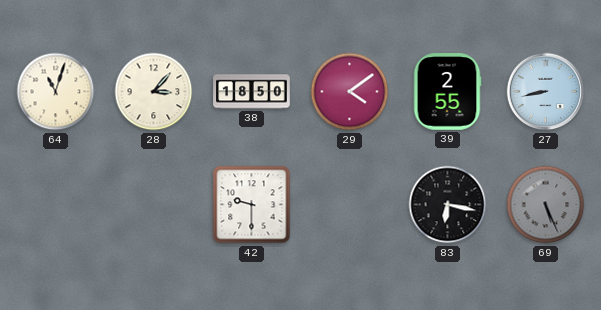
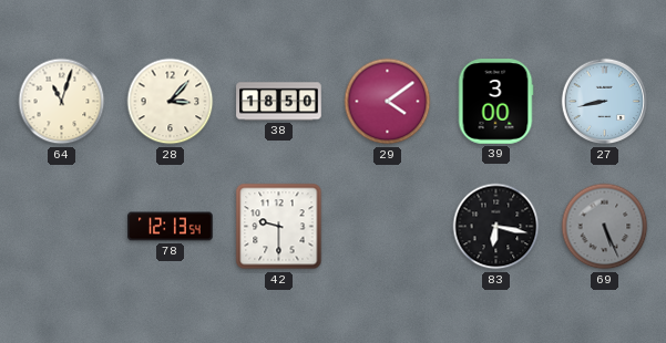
39: 2:55 -> 3:00 (495, 102)
78: none -> 12:13 (171, 227)
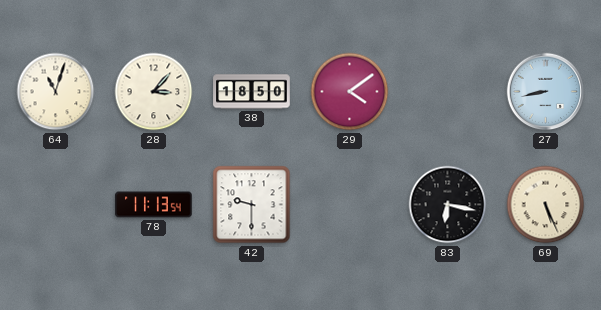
39: 3:00 -> none (495, 102)
78: 12:13 -> 11:13 (154, 205)
69 dial: grey -> cream (546, 205)
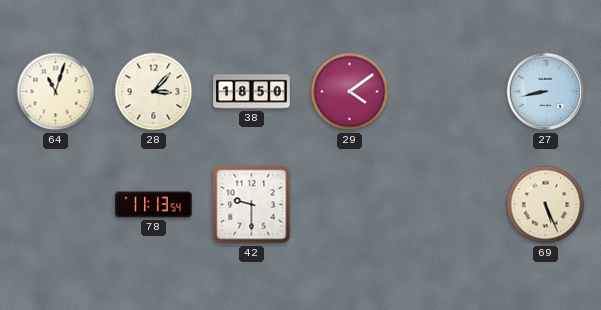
83: 6:17 -> none (448, 205)
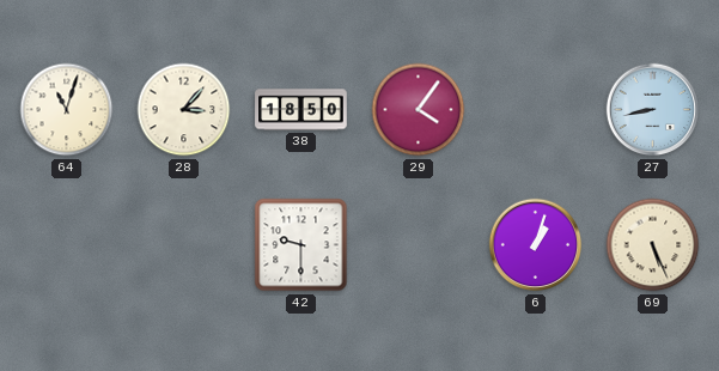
29: 4:09 -> 4:06 (419, 110)
78: 11:13 -> none (154, 205)
6: none -> 1:03 (536, 245)
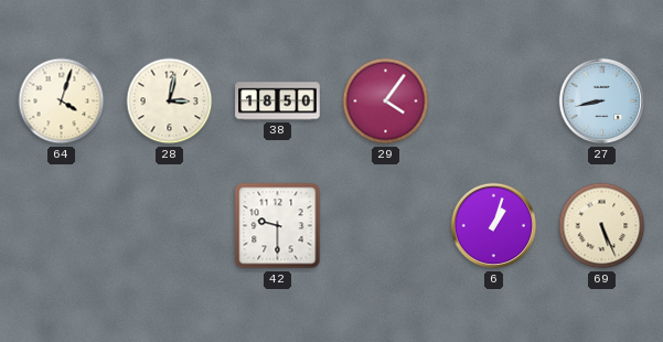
64: 11:03 -> 4:03 (62, 101)
28: 3:07 -> 3:02 (170, 101)
